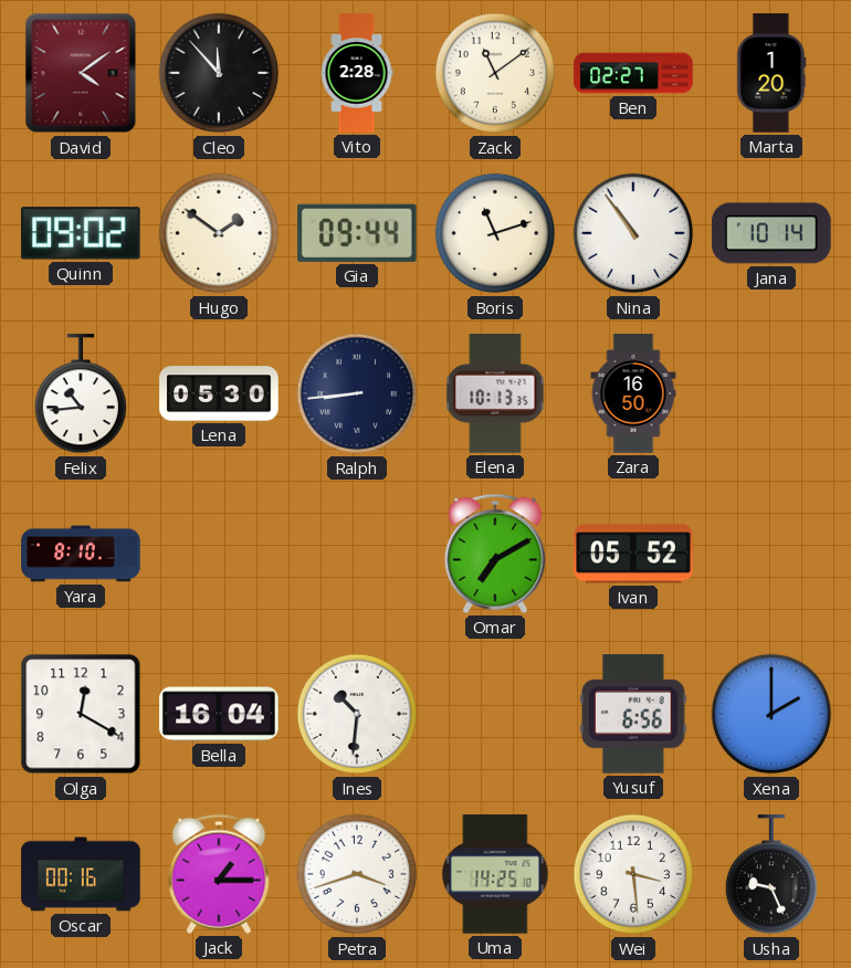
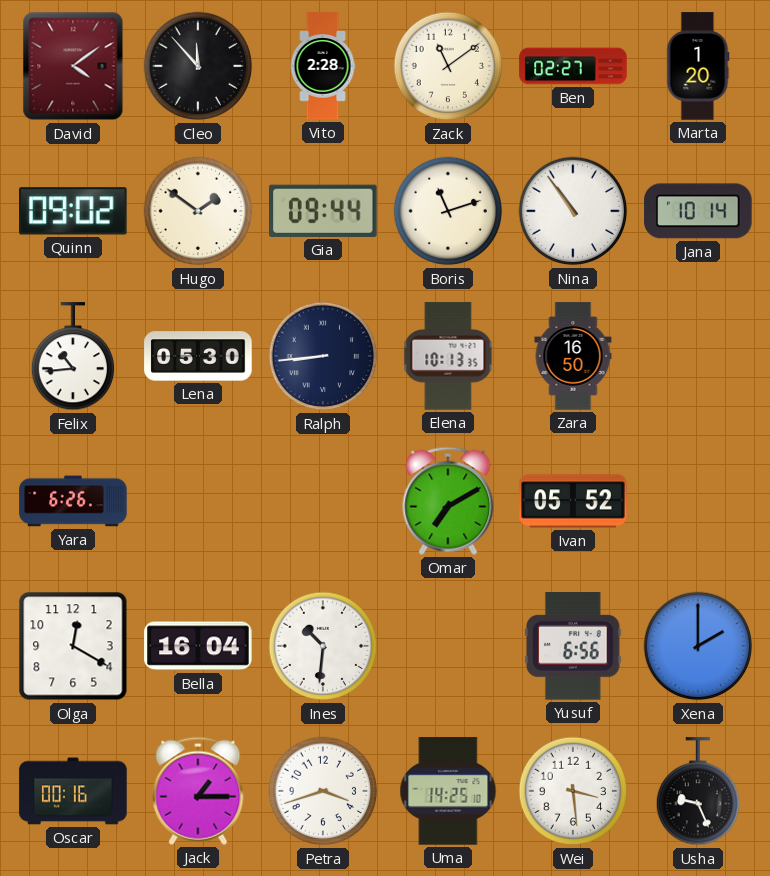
Yara: 8:10 -> 6:26 (73, 501)
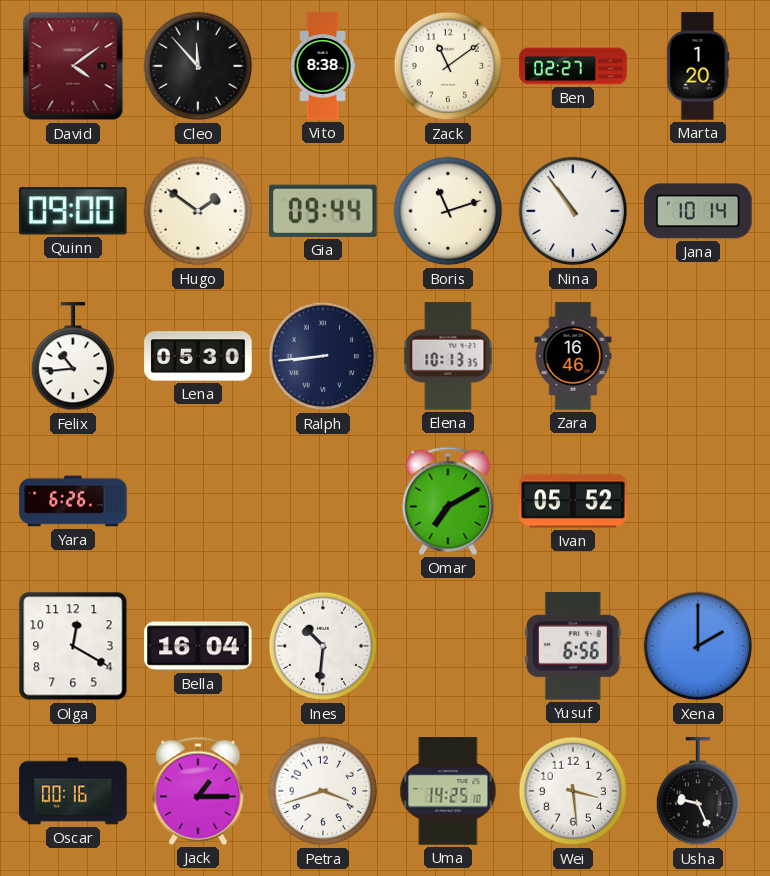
Vito: 2:28 -> 8:38 (323, 66)
Quinn: 09:02 -> 09:00 (74, 211)
Zara: 16:50 -> 16:46 (573, 356)
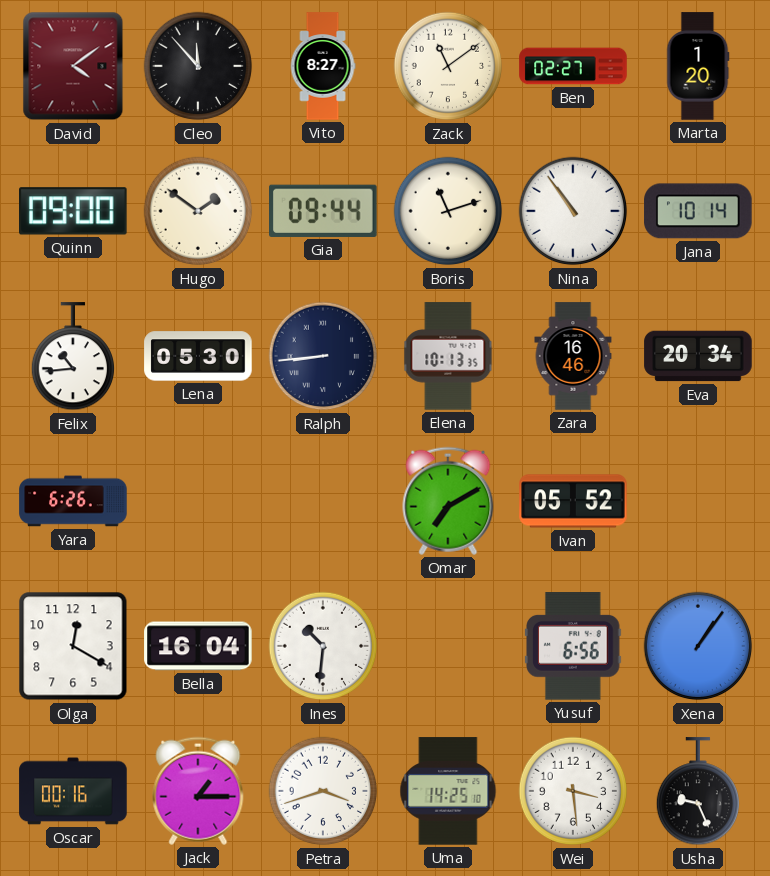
Vito: 8:38 -> 8:27 (323, 66)
Eva: none -> 20:34 (698, 356)
Xena: 2:00 -> 1:06 (698, 646)
